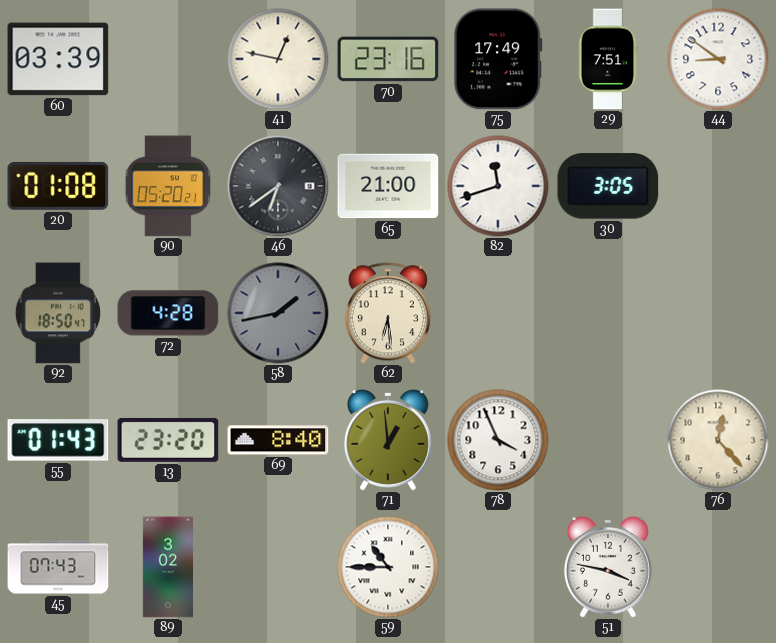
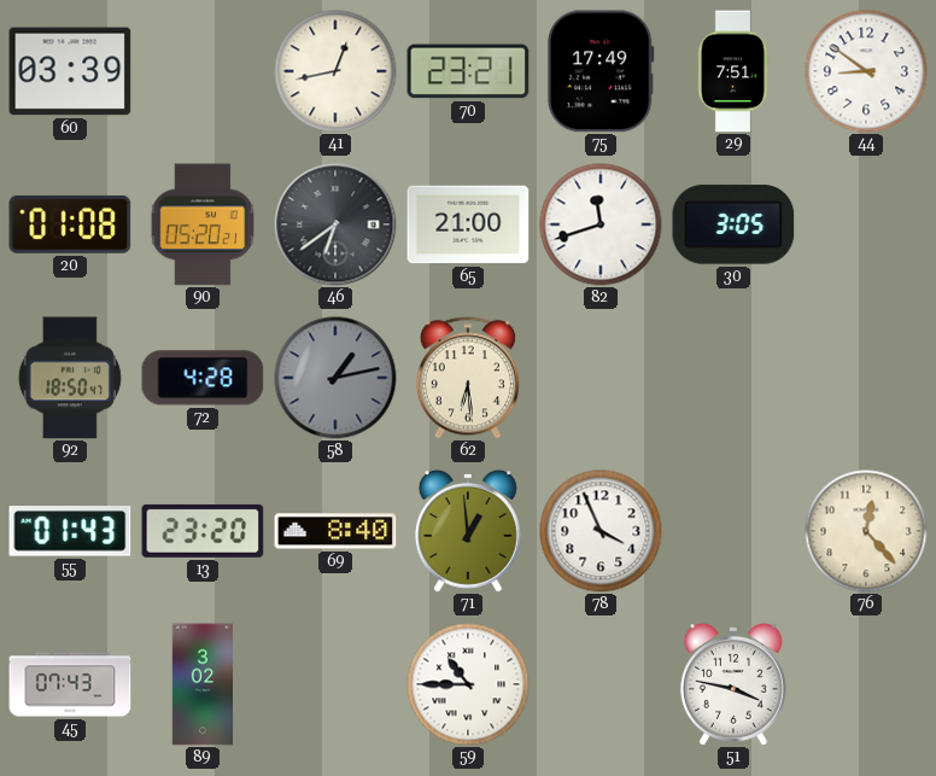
41: 12:47 -> 12:43 (335, 71)
70: 23:16 -> 23:21 (468, 71)
58: 1:43 -> 1:13 (335, 378)
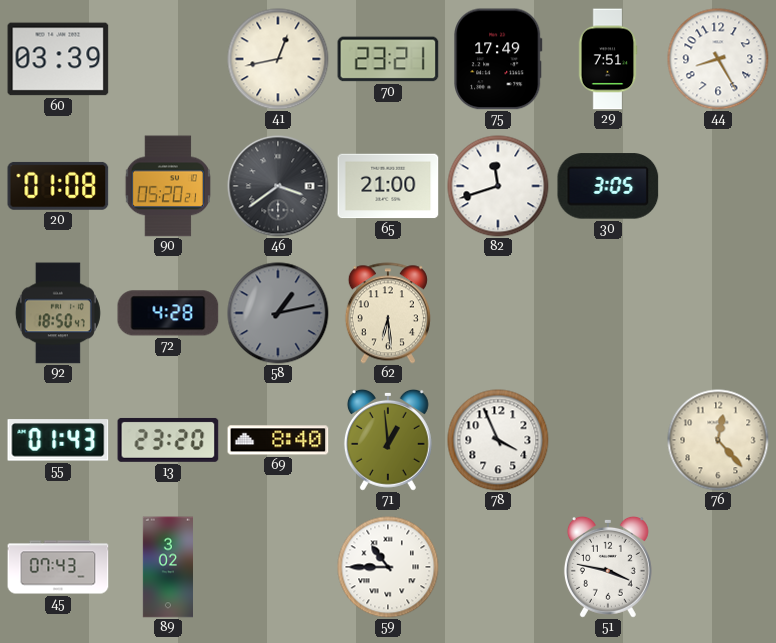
44: 8:51 -> 8:25 (718, 59)
46: 6:39 -> 3:39 (278, 186)
